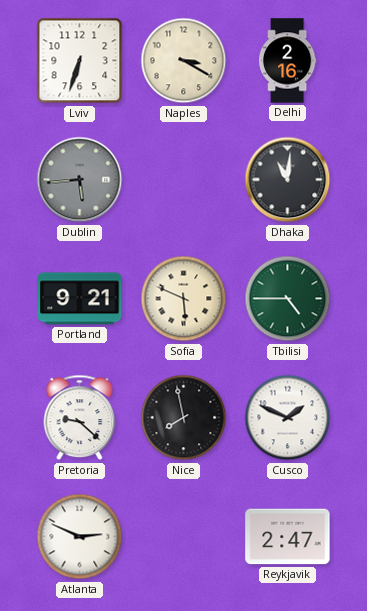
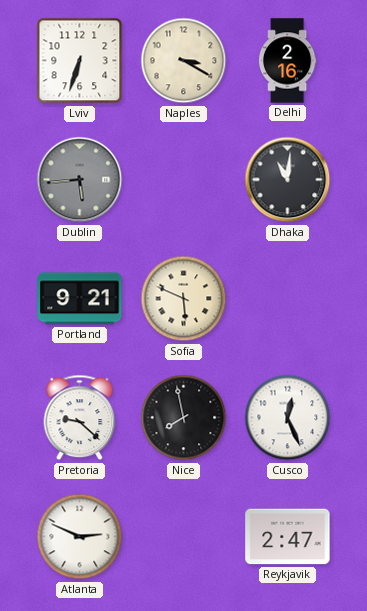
Tbilisi: 4:45 -> none (288, 299)
Cusco: 1:49 -> 12:26 (288, 418)
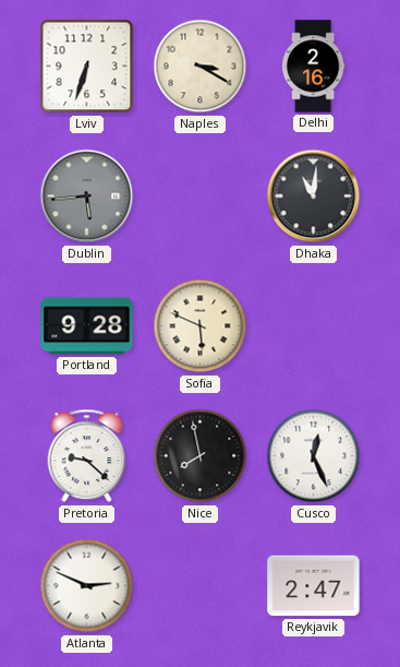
Portland: 9:21 -> 9:28 (87, 326)
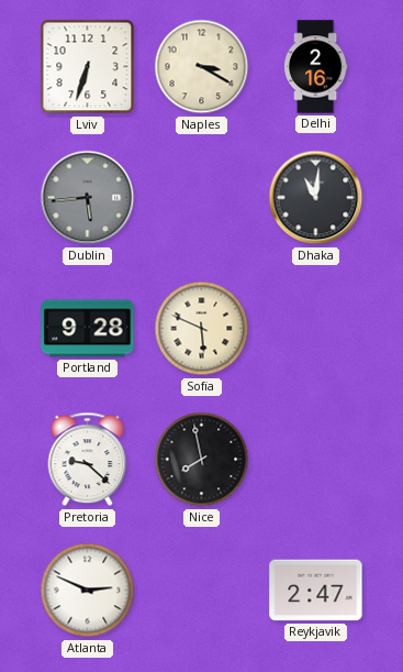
Cusco: 12:26 -> none (314, 456)
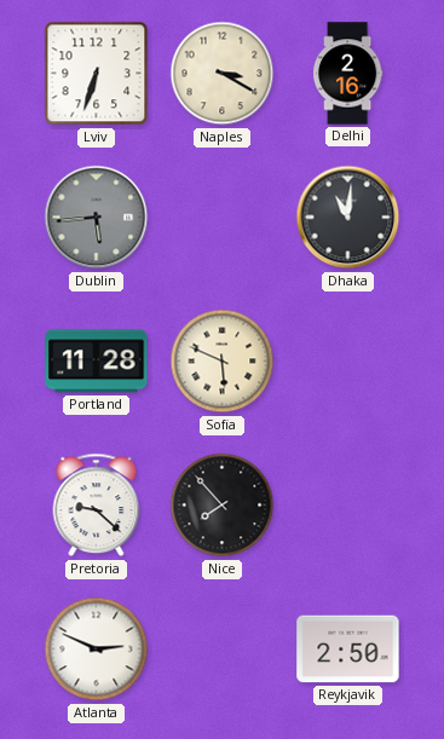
Portland: 9:28 -> 11:28 (97, 362)
Nice: 7:58 -> 7:53 (223, 506)
Reykjavik: 2:47 -> 2:50 (348, 649)
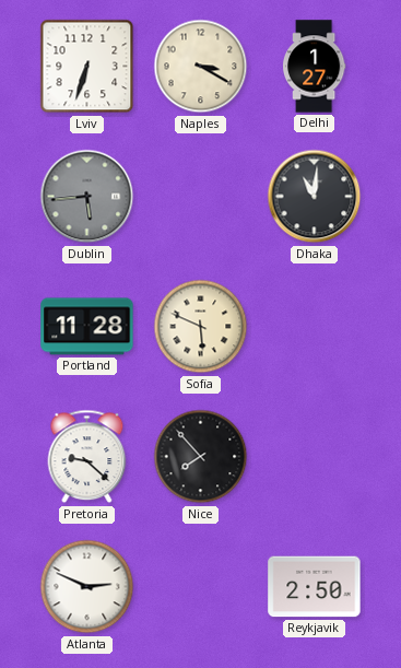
Delhi: 2:16 -> 1:27 (314, 67)
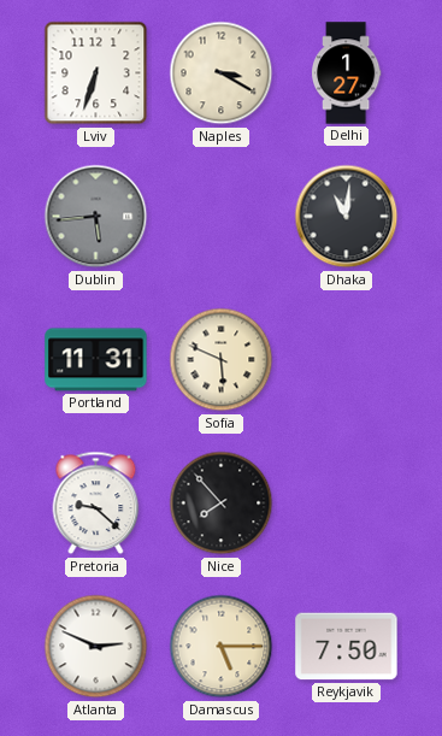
Portland: 11:28 -> 11:31 (96, 360)
Damascus: none -> 5:15 (222, 647)
Reykjavik: 2:50 -> 7:50 (347, 647)
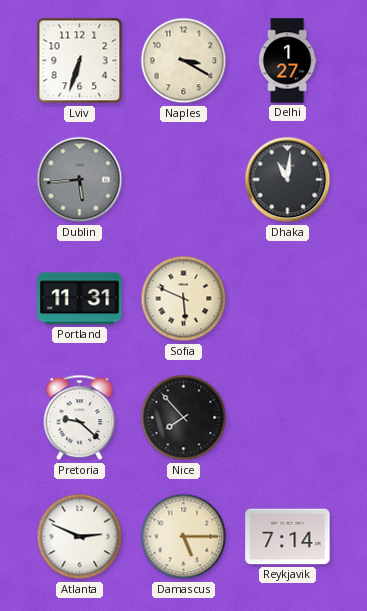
Reykjavik: 7:50 -> 7:14 (288, 537)
